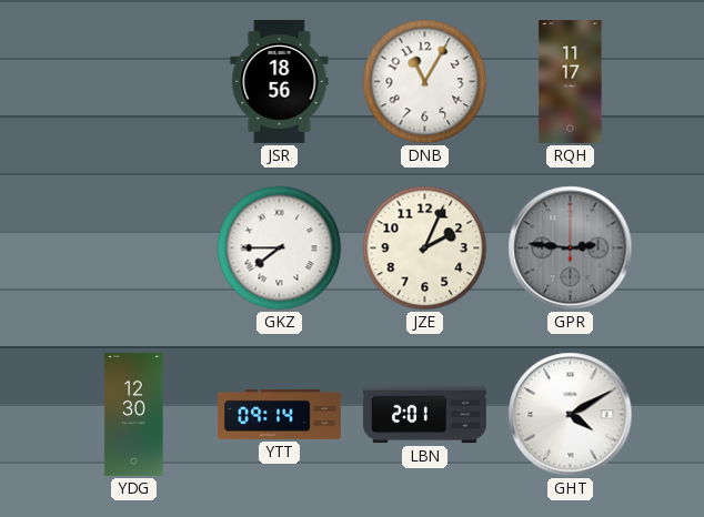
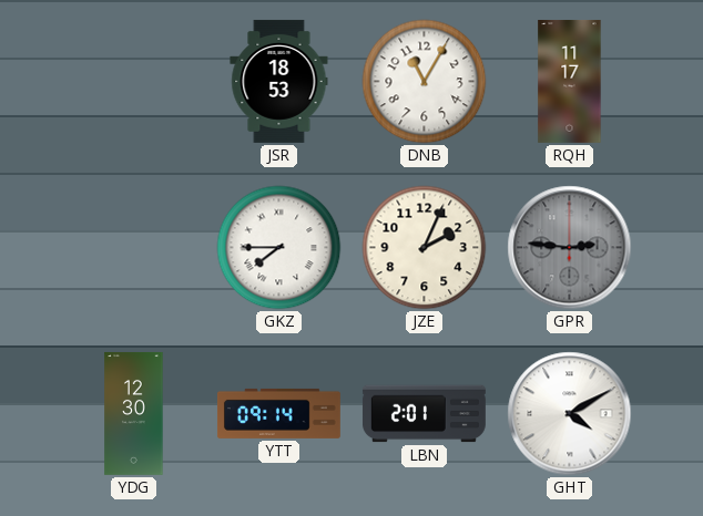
JSR: 18:56 -> 18:53 (279, 81)
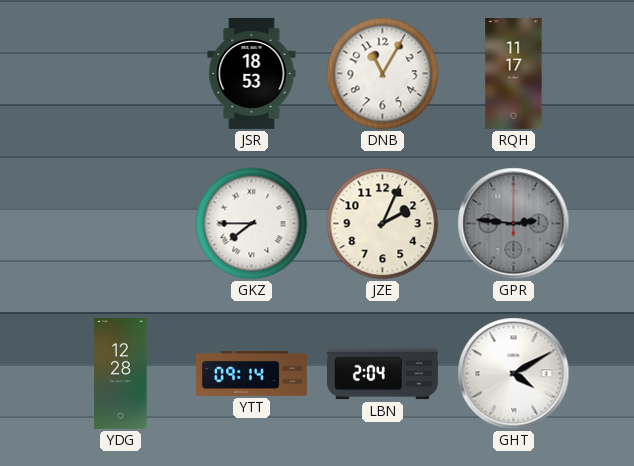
YDG: 12:30 -> 12:28 (121, 373)
LBN: 2:01 -> 2:04 (382, 374)
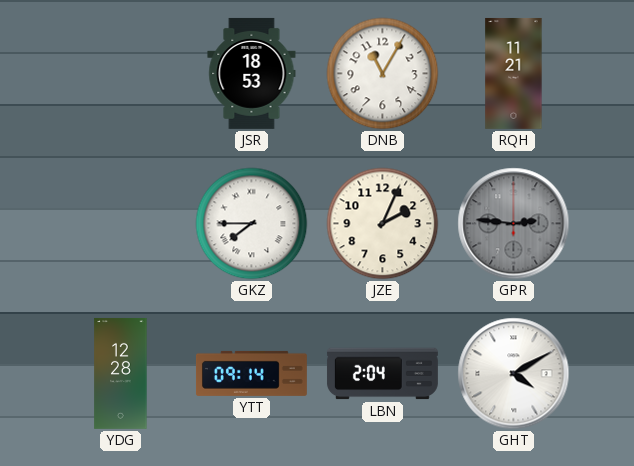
RQH: 11:17 -> 11:21 (514, 73)
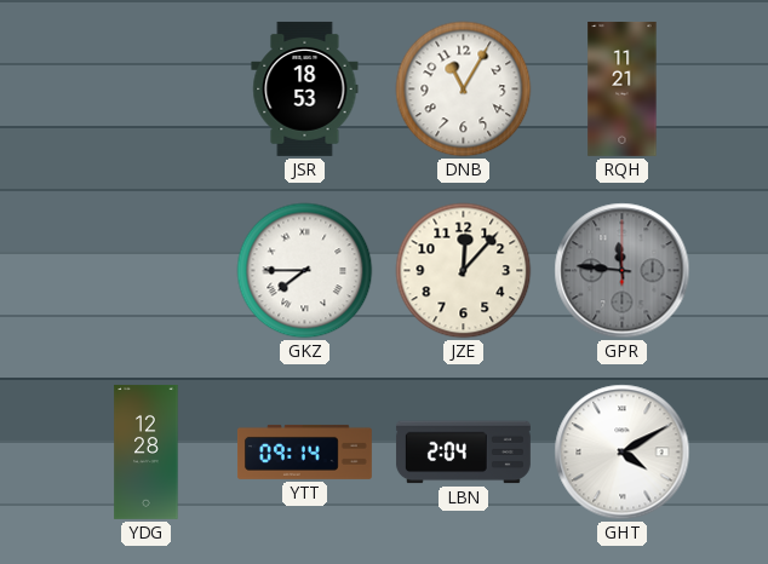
JZE: 2:04 -> 12:07 (464, 271)
GPR: 2:46 -> 11:46 (623, 271)
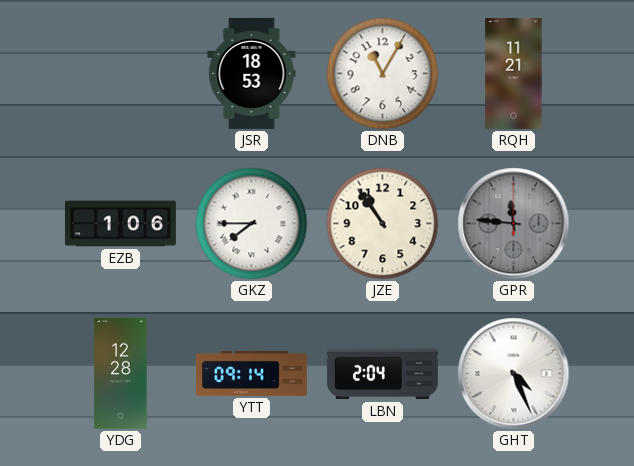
EZB: none -> 1:06 (120, 224)
JZE: 12:07 -> 10:54 (383, 224)
GHT: 4:10 -> 4:26 (514, 374)
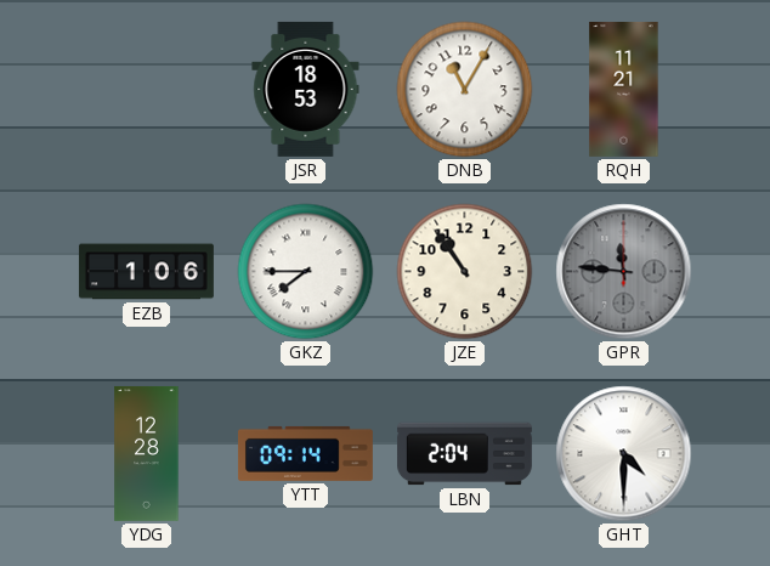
GHT: 4:26 -> 4:30 (624, 454)
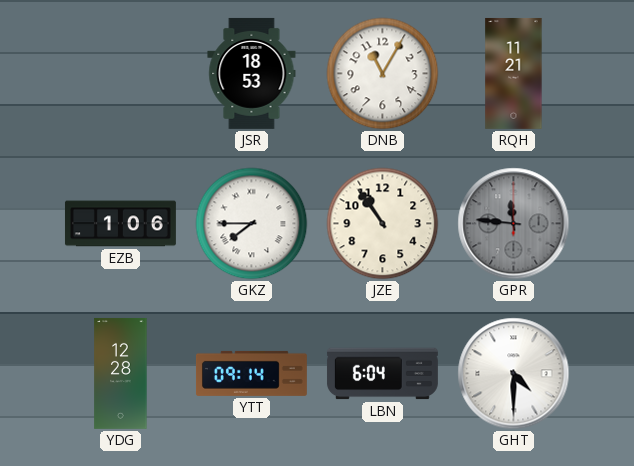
LBN: 2:04 -> 6:04 (382, 374)
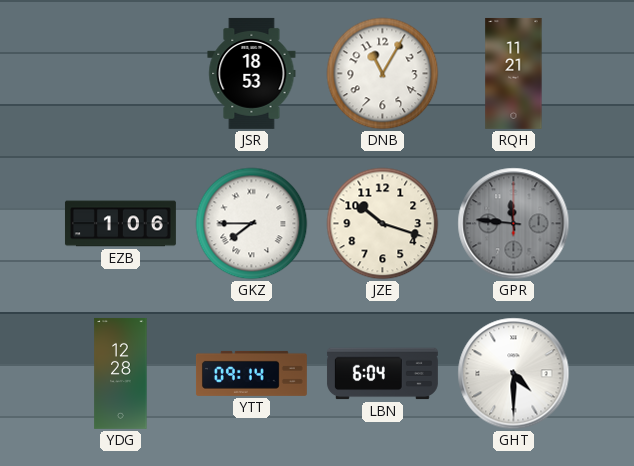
JZE: 10:54 -> 10:18 (383, 224)
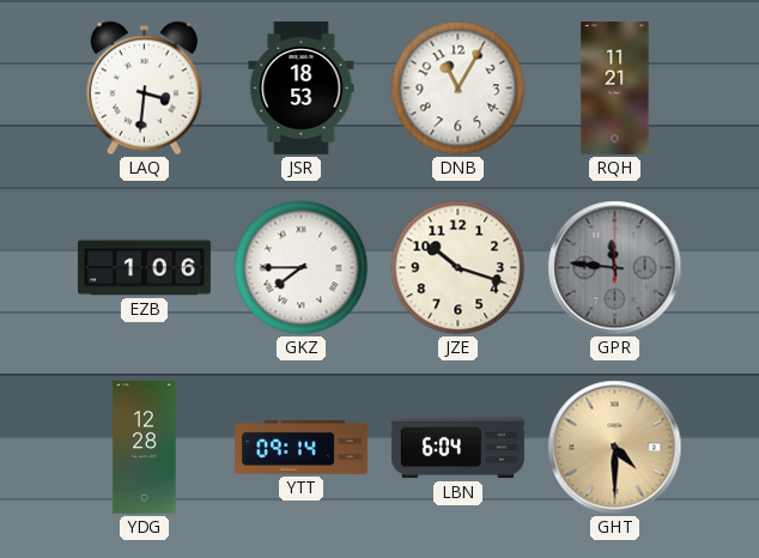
LAQ: none -> 3:31 (144, 89)
GHT dial: white -> champagne (615, 448)
